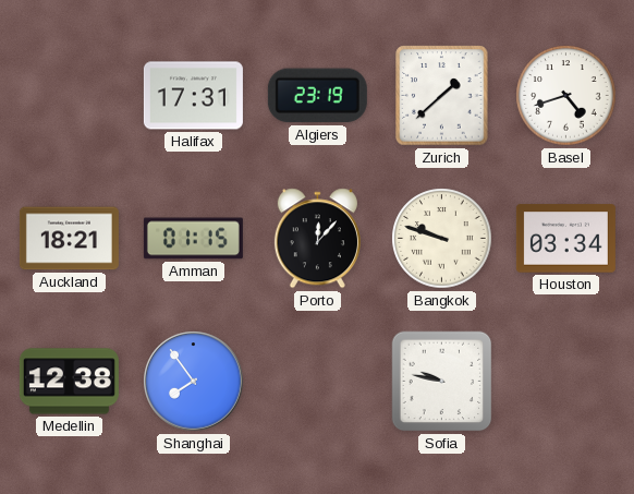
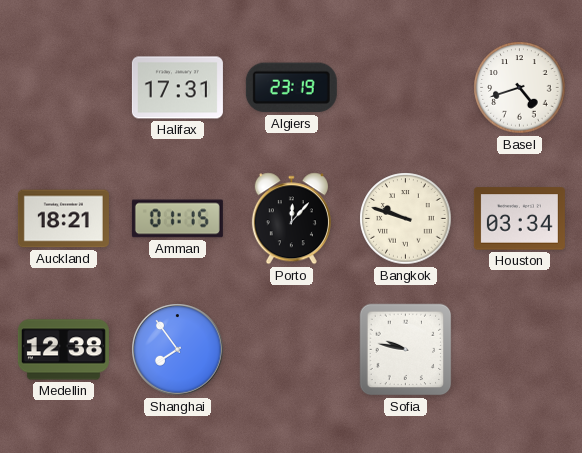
Zurich: 1:38 -> none (442, 96)
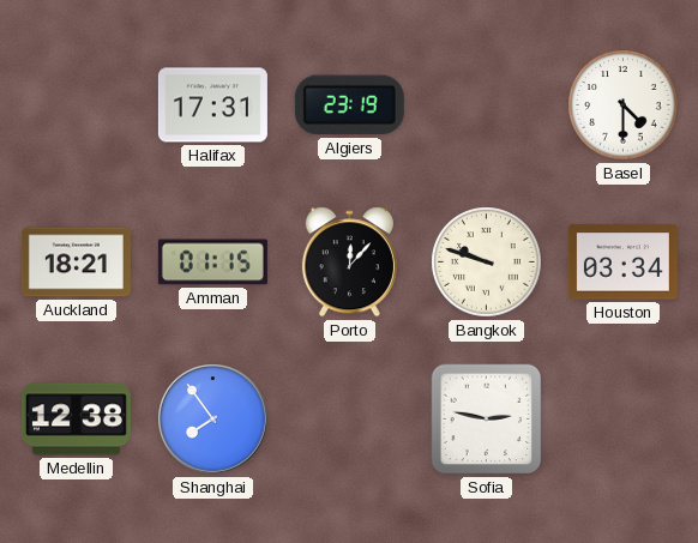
Basel: 4:42 -> 4:30 (624, 105)
Sofia: 9:47 -> 2:47 (487, 420)
